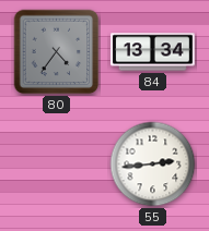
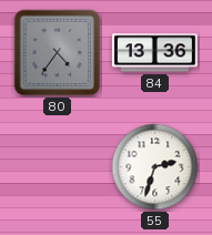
84: 13:34 -> 13:36 (154, 53)
55: 2:44 -> 2:33 (155, 167)
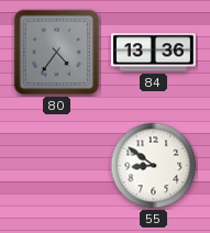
55: 2:33 -> 8:51 (154, 166)
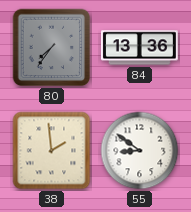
80: 4:36 -> 7:36 (52, 48)
38: none -> 1:59 (52, 151)
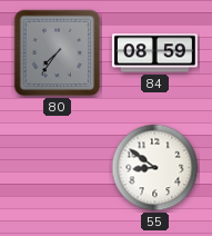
84: 13:36 -> 08:59 (154, 53)
38: 1:59 -> none (52, 151)
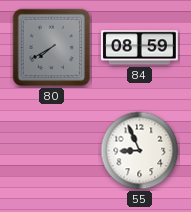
80: 7:36 -> 7:40 (52, 48)
55: 8:51 -> 8:56 (140, 151)
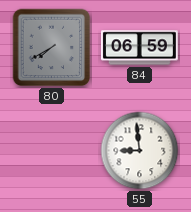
84: 08:59 -> 06:59 (139, 48)
55: 8:56 -> 8:59 (140, 151)
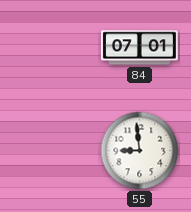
80: 7:40 -> none (52, 48)
84: 06:59 -> 07:01 (139, 48)
